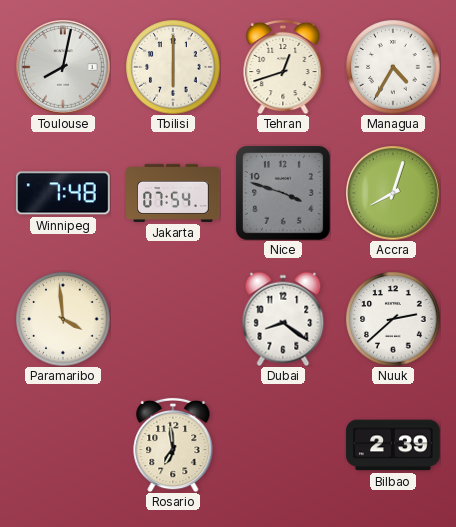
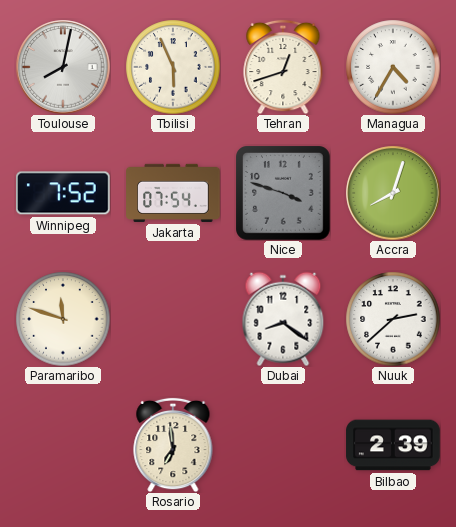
Tbilisi: 6:00 -> 5:56 (173, 67)
Winnipeg: 7:48 -> 7:52 (64, 193)
Paramaribo: 3:59 -> 11:48 (63, 319)
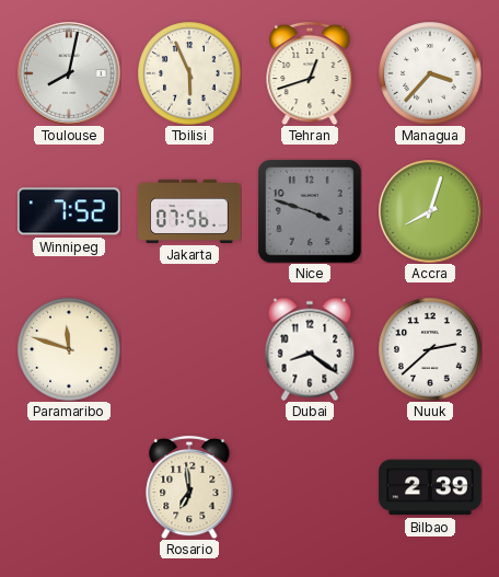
Managua: 4:35 -> 3:37 (430, 73)
Jakarta: 07:54 -> 07:56 (189, 211)
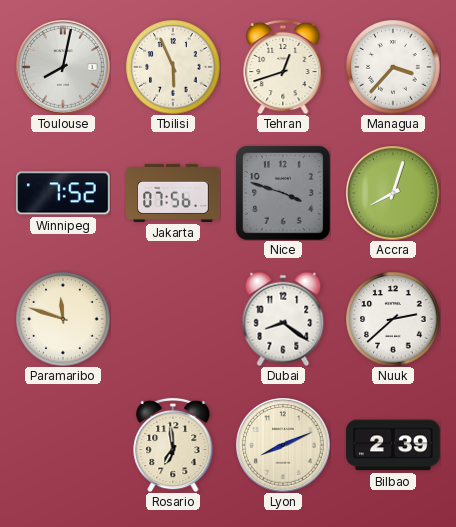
Lyon: none -> 8:11 (283, 445)
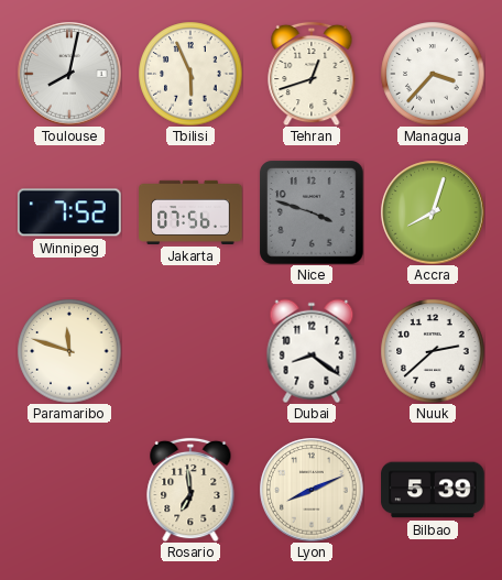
Bilbao: 2:39 -> 5:39 (433, 490)
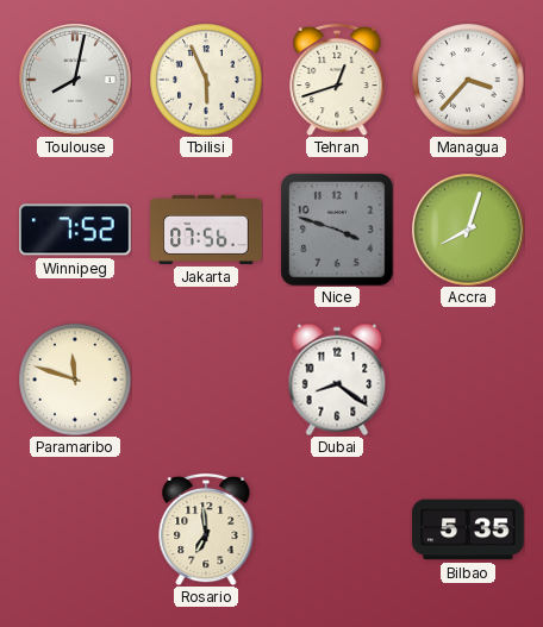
Nuuk: 2:38 -> none (433, 351)
Lyon: 8:11 -> none (312, 490)
Bilbao: 5:39 -> 5:35 (468, 529)
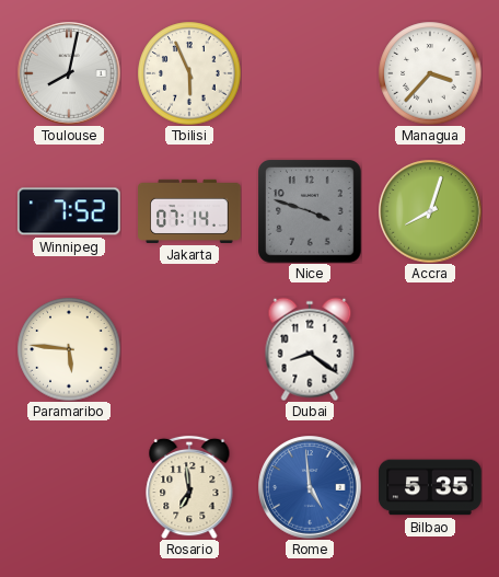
Tehran: 12:42 -> none (337, 80)
Jakarta: 07:56 -> 07:14 (189, 211)
Paramaribo: 11:48 -> 5:46 (69, 349)
Rome: none -> 4:59 (310, 487)
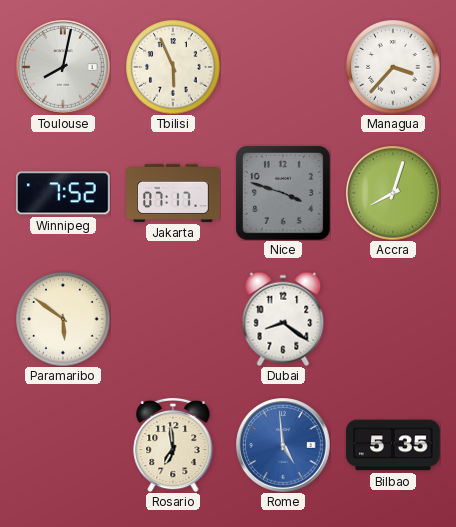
Jakarta: 07:14 -> 07:17 (173, 193)
Paramaribo: 5:46 -> 5:51 (63, 319)
